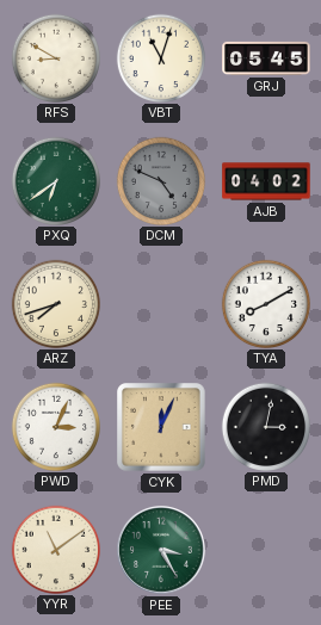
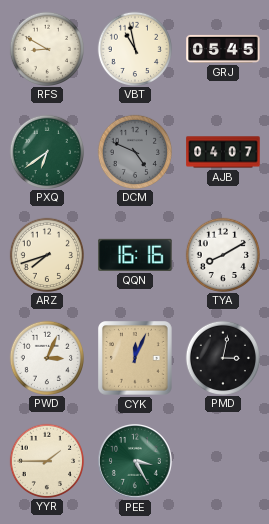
VBT: 11:03 -> 10:58 (134, 48)
AJB: 04:02 -> 04:07 (223, 152)
QQN: none -> 16:16 (135, 255)
YYR: 11:09 -> 1:45 (46, 460)
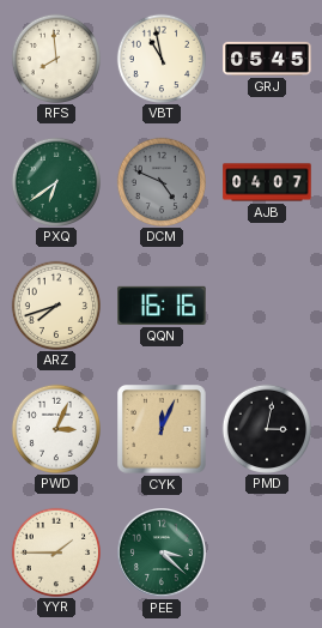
RFS: 8:50 -> 7:59 (55, 58)
TYA: 8:10 -> none (222, 254)
PEE: 3:25 -> 3:22 (163, 554)
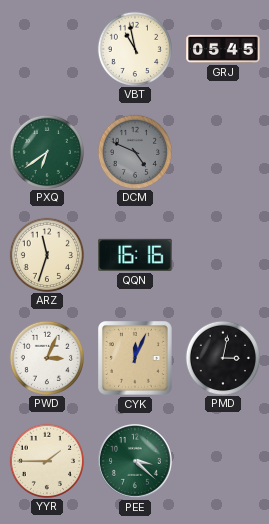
RFS: 7:59 -> none (55, 58)
AJB: 04:07 -> none (267, 182)
ARZ: 7:42 -> 11:33 (46, 254)
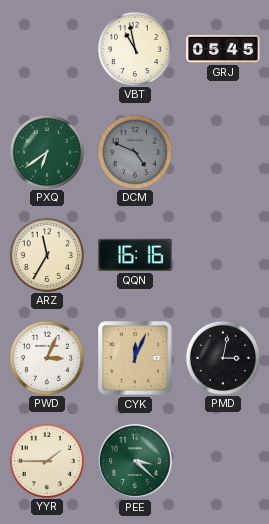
ARZ: 11:33 -> 11:35 (46, 254)
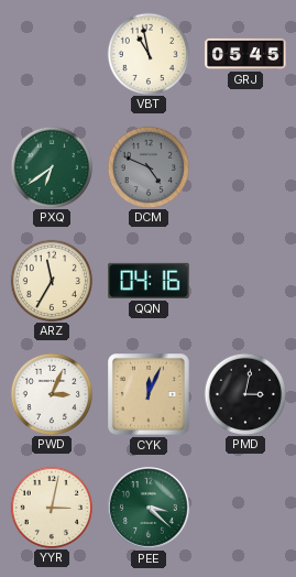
QQN: 16:16 -> 04:16 (149, 281)
YYR: 1:45 -> 3:02 (51, 507)
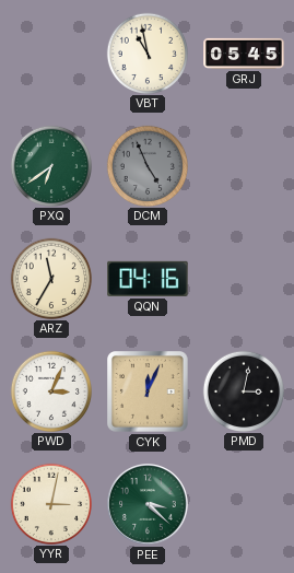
DCM: 4:49 -> 4:56 (146, 165)
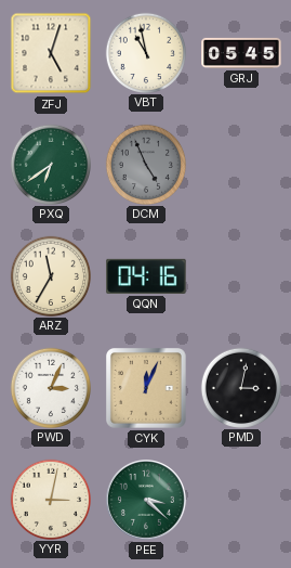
ZFJ: none -> 5:03 (51, 53)
